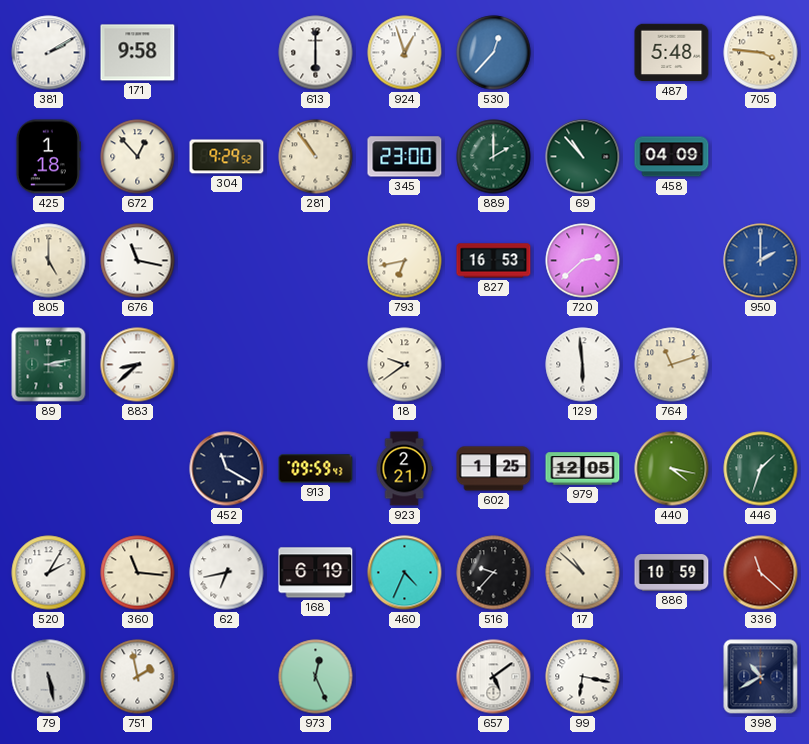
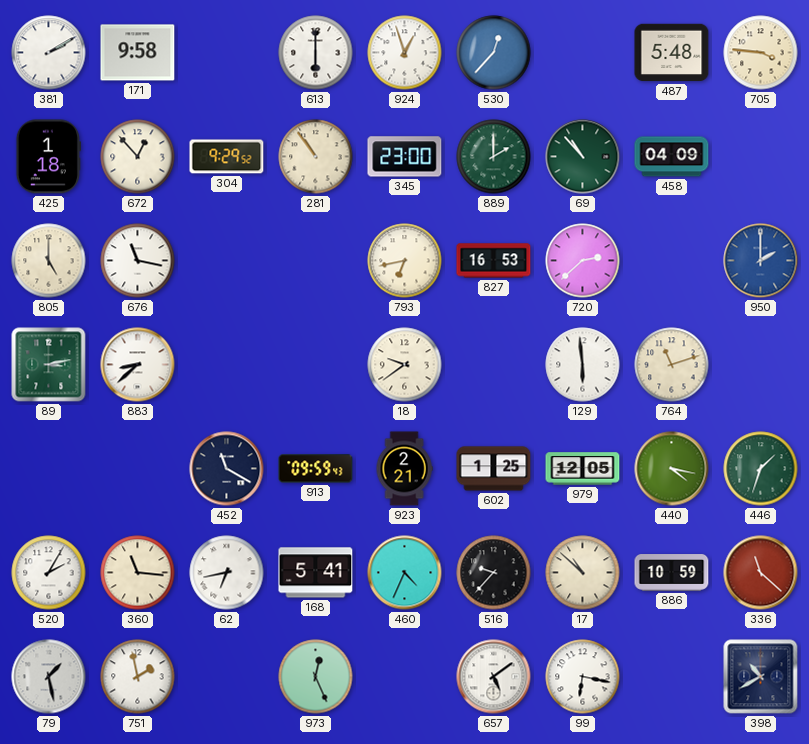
168: 6:19 -> 5:41 (316, 573)
79: 5:28 -> 1:28 (49, 677)
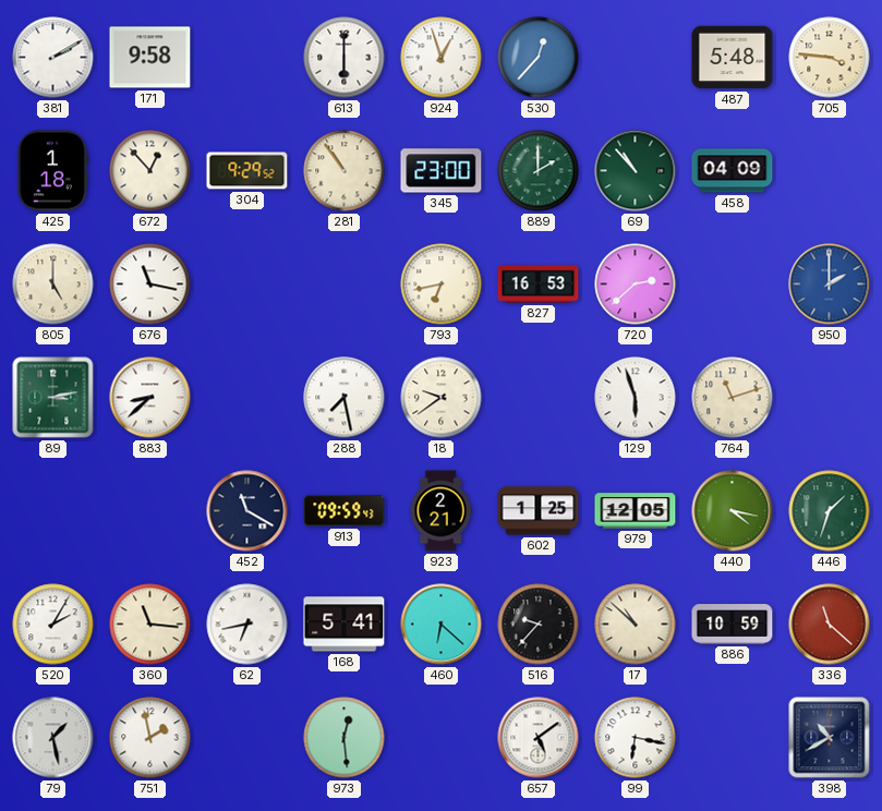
288: none -> 7:28 (345, 398)
129: 5:59 -> 5:57 (636, 398)
460: 4:34 -> 6:22 (442, 625)
973: 12:26 -> 12:29 (345, 738)
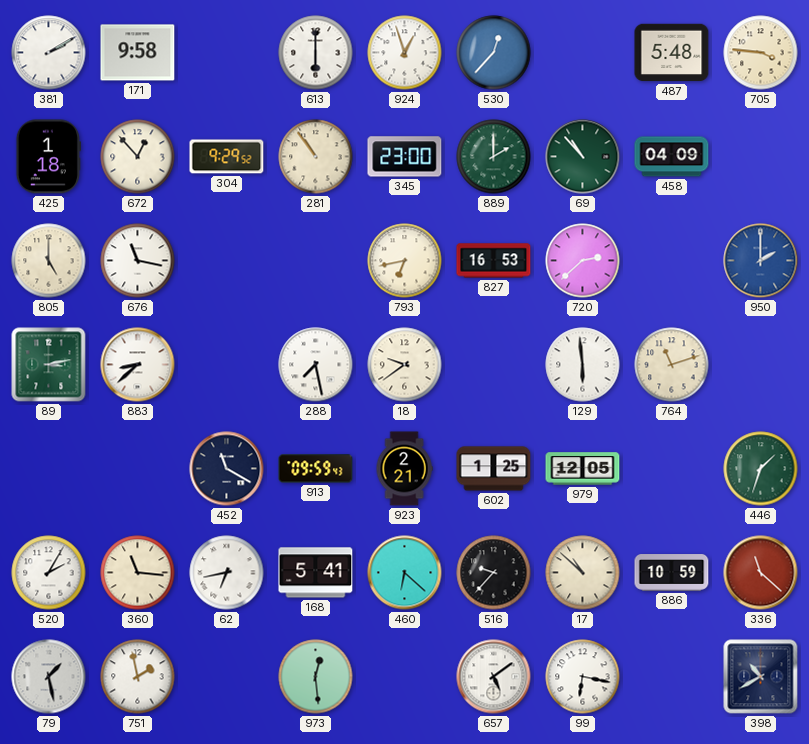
129: 5:57 -> 5:59 (583, 365)
440: 4:17 -> none (733, 511)
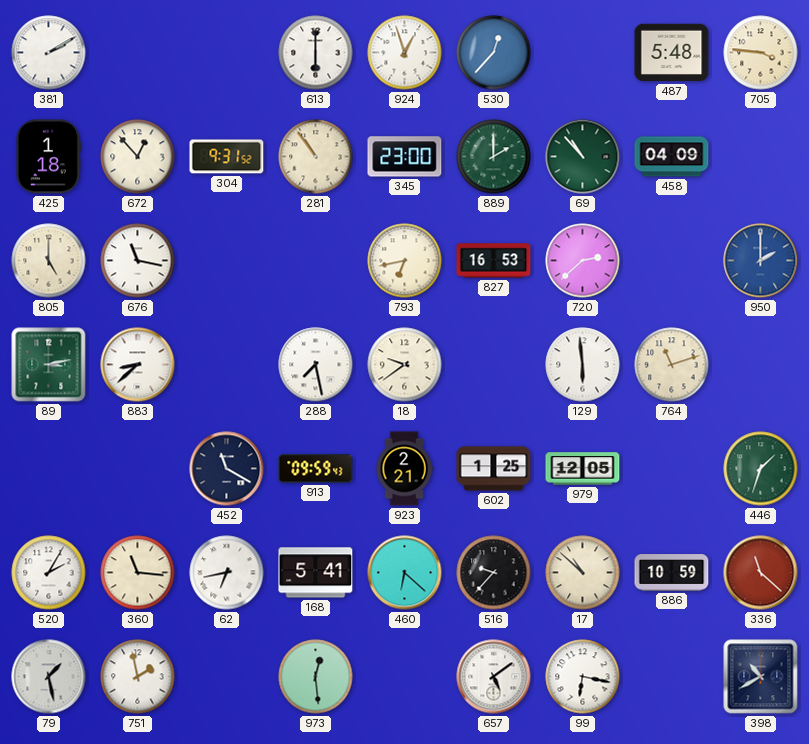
171: 9:58 -> none (138, 53)
304: 9:29 -> 9:31 (227, 157)
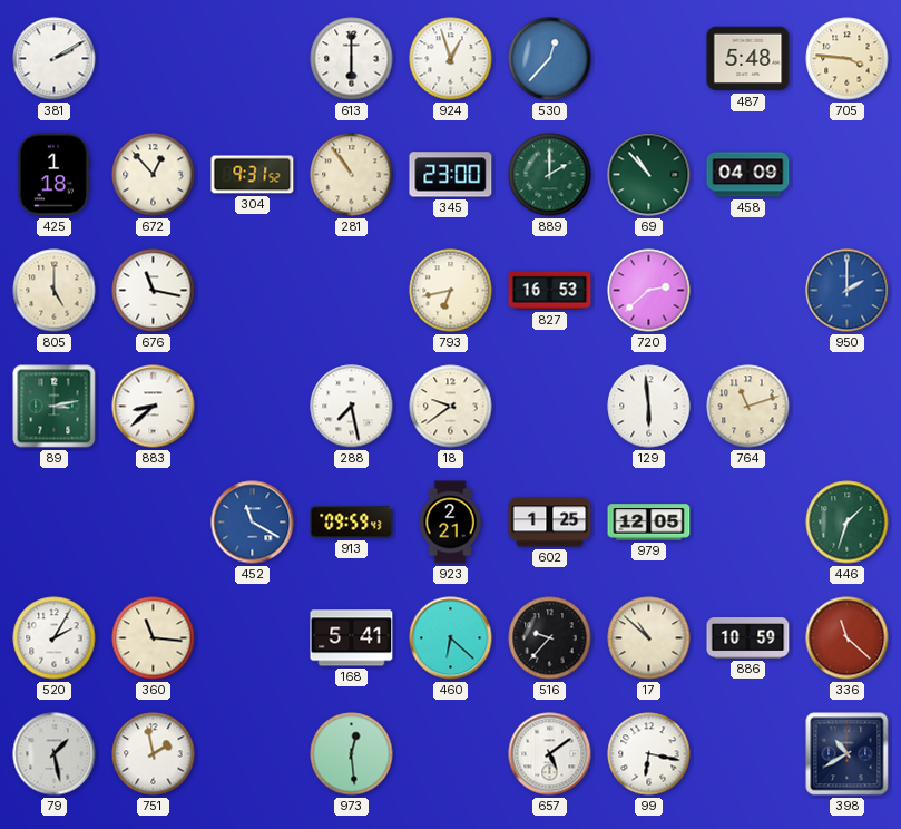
452 dial: navy -> blue (253, 523)
62: 6:43 -> none (227, 573)
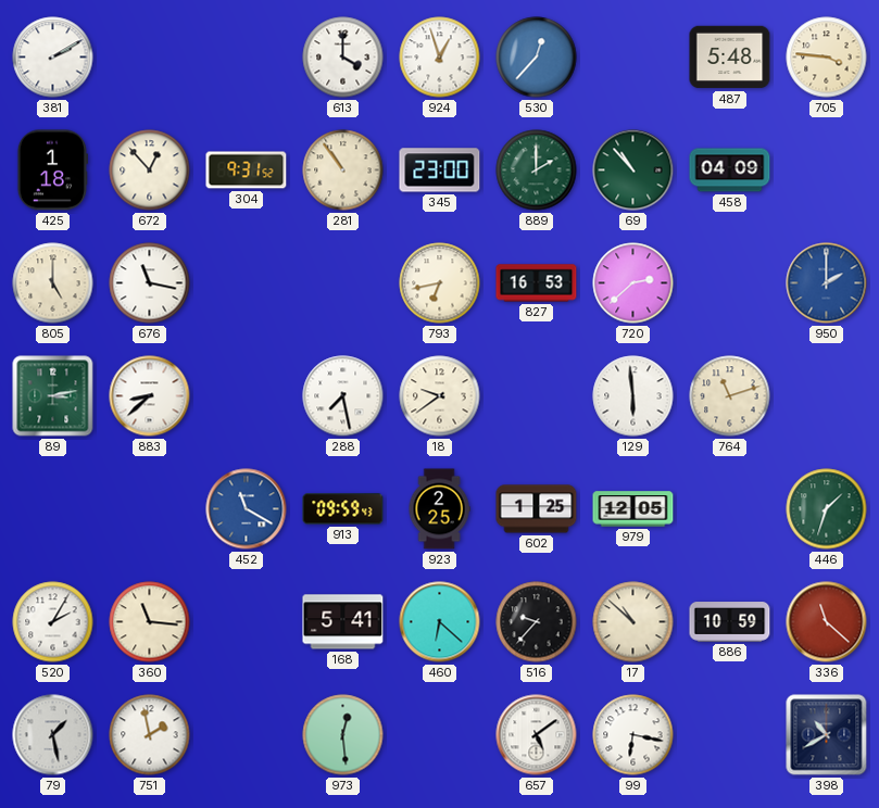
613: 6:00 -> 4:00 (343, 58)
923: 2:21 -> 2:25 (439, 509)
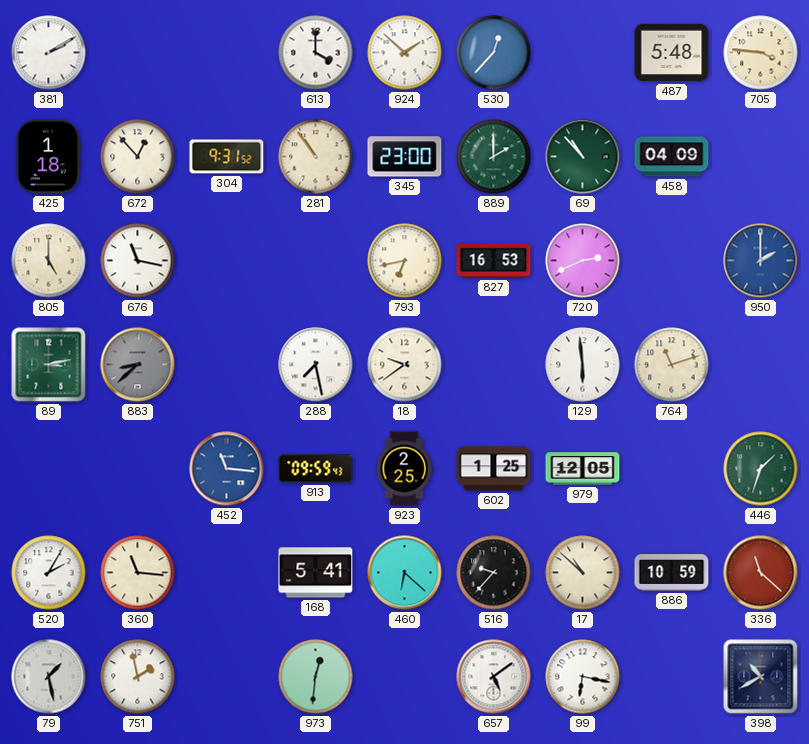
924: 12:57 -> 1:52 (405, 53)
720: 2:38 -> 2:41 (583, 261)
883 dial: white -> grey (138, 365)
452: 11:20 -> 11:16 (227, 469)
973: 12:29 -> 12:31 (316, 677)
